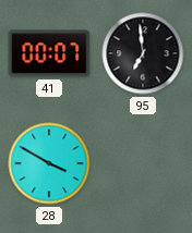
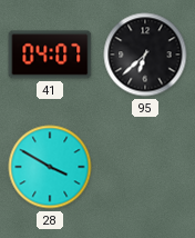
41: 00:07 -> 04:07 (50, 54)
95: 6:59 -> 6:38 (145, 54)
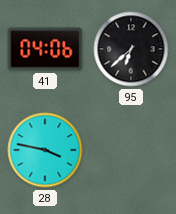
41: 04:07 -> 04:06 (45, 49)
28: 3:50 -> 3:47 (45, 150)
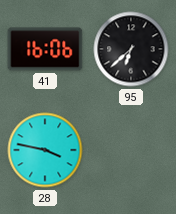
41: 04:06 -> 16:06 (45, 49)
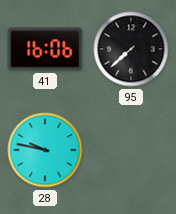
95: 6:38 -> 7:38 (131, 49)
28: 3:47 -> 9:47 (45, 150)
